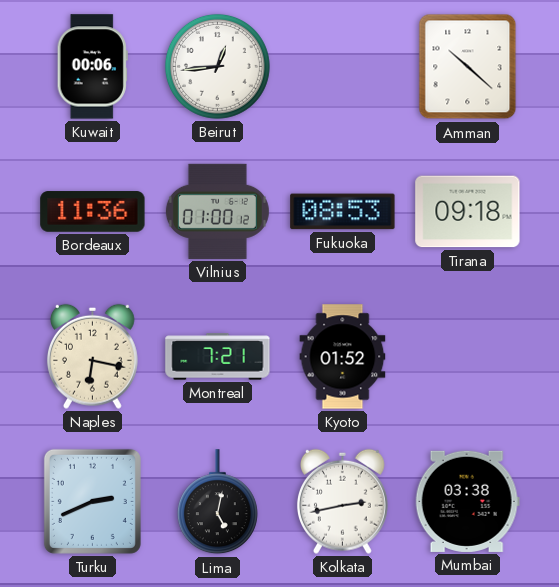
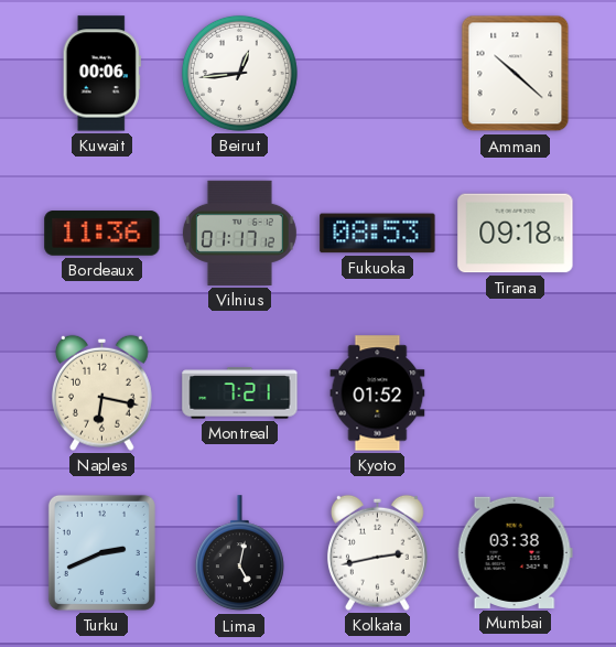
Vilnius: 01:00 -> 01:17 (239, 233)
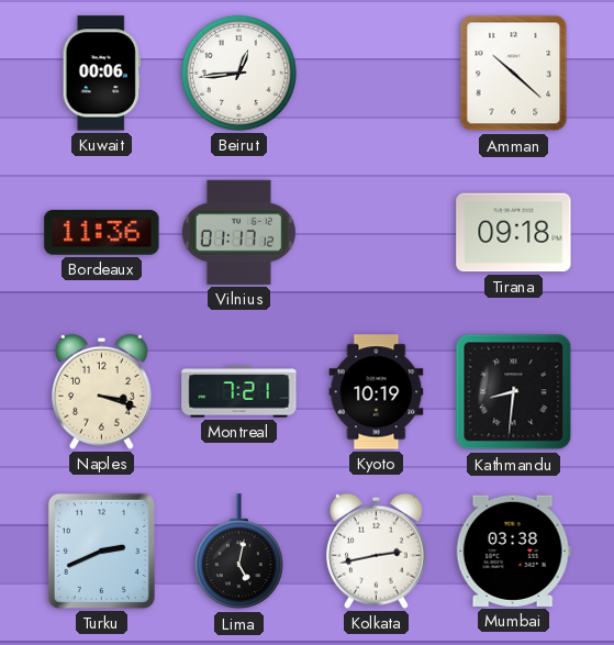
Fukuoka: 08:53 -> none (378, 234)
Naples: 6:17 -> 3:18 (101, 391)
Kyoto: 01:52 -> 10:19 (377, 392)
Kathmandu: none -> 8:31 (514, 392)
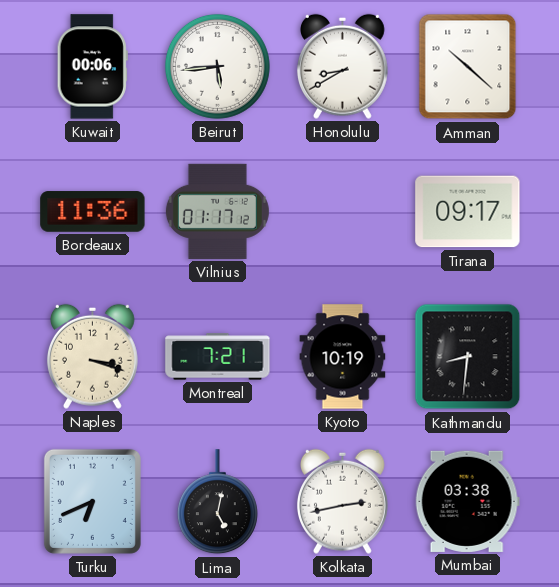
Beirut: 12:44 -> 5:44 (217, 66)
Honolulu: none -> 8:40 (342, 66)
Tirana: 09:18 -> 09:17 (468, 212)
Turku: 2:41 -> 6:41 (92, 501)
